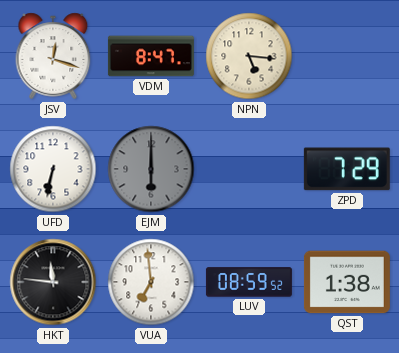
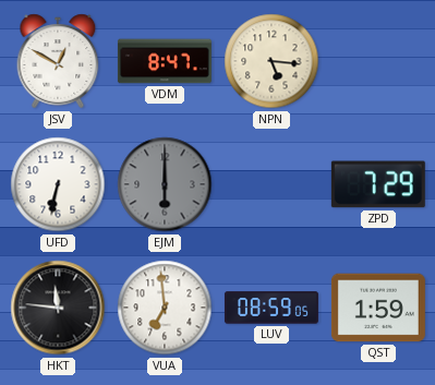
JSV: 12:18 -> 12:50 (58, 61)
LUV: 08:59:52 -> 08:59:05 (271, 308)
QST: 1:38 -> 1:59 (378, 308)
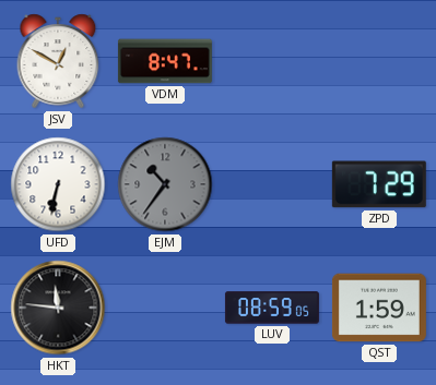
NPN: 5:16 -> none (271, 61)
EJM: 6:00 -> 10:36 (165, 184)
VUA: 6:59 -> none (165, 308)
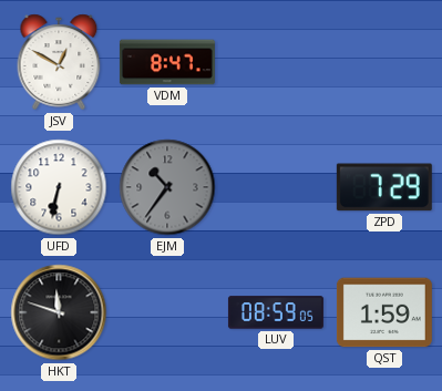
HKT: 11:46 -> 11:48 (59, 312)
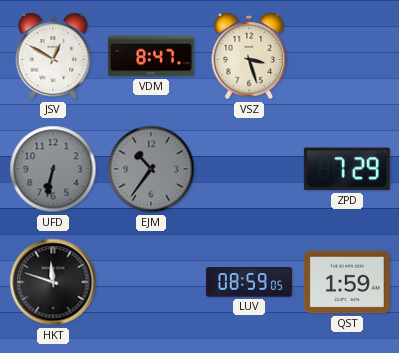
VSZ: none -> 3:27 (249, 56)
UFD dial: white -> grey (53, 169)
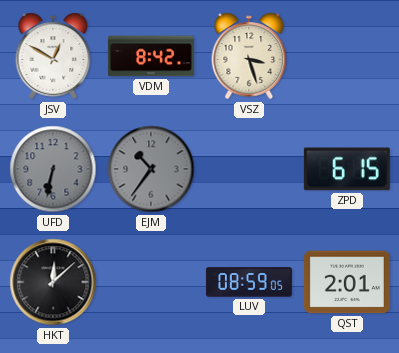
VDM: 8:47 -> 8:42 (151, 56)
ZPD: 7:29 -> 6:15 (347, 169)
HKT: 11:48 -> 12:08 (53, 282)
QST: 1:59 -> 2:01 (347, 282)
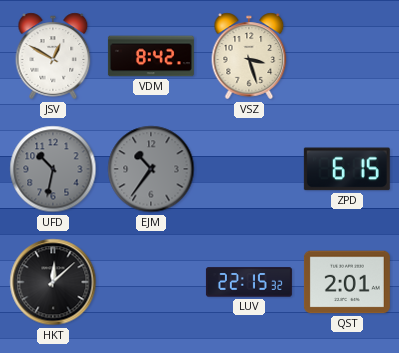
UFD: 6:32 -> 10:32 (53, 169)
LUV: 08:59 -> 22:15 (249, 282)
